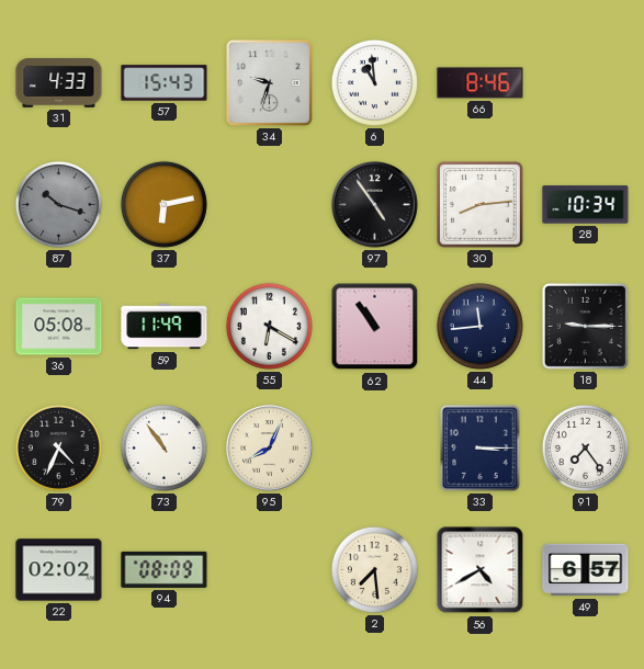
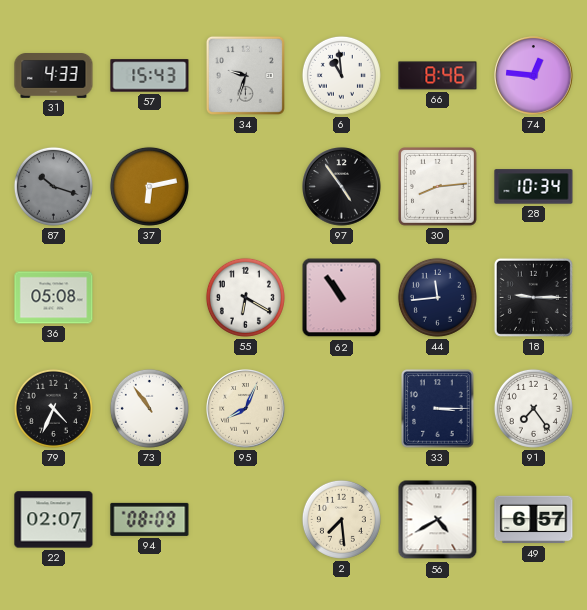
74: none -> 12:46 (534, 76)
59: 11:49 -> none (165, 327)
22: 02:02 -> 02:07 (54, 520)
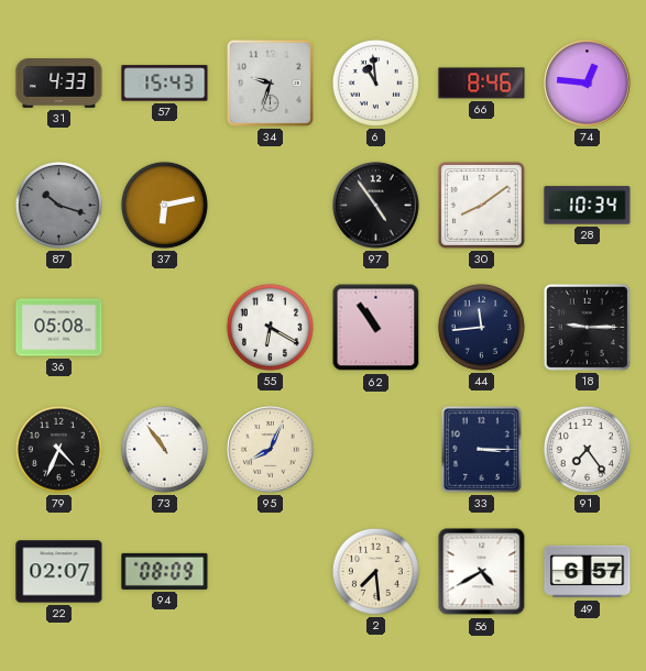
30: 8:14 -> 8:09 (482, 206)
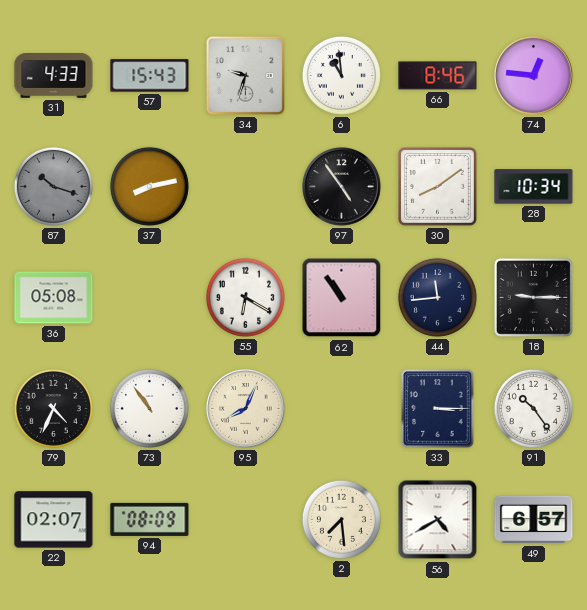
37: 6:13 -> 8:13 (149, 186)
91: 7:24 -> 10:24 (533, 408)
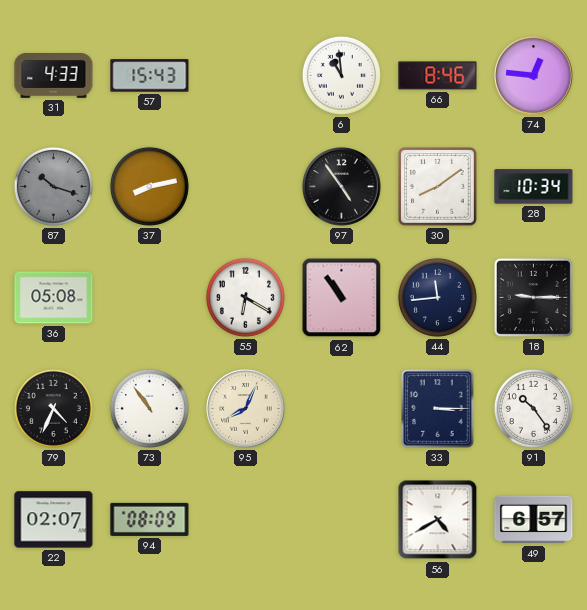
34: 9:33 -> none (245, 75)
2: 7:29 -> none (341, 519)
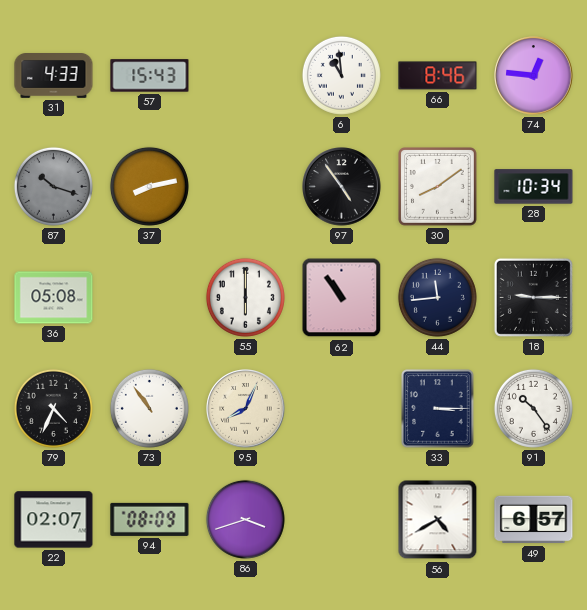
55: 6:20 -> 6:00 (245, 297)
86: none -> 3:42 (245, 519)
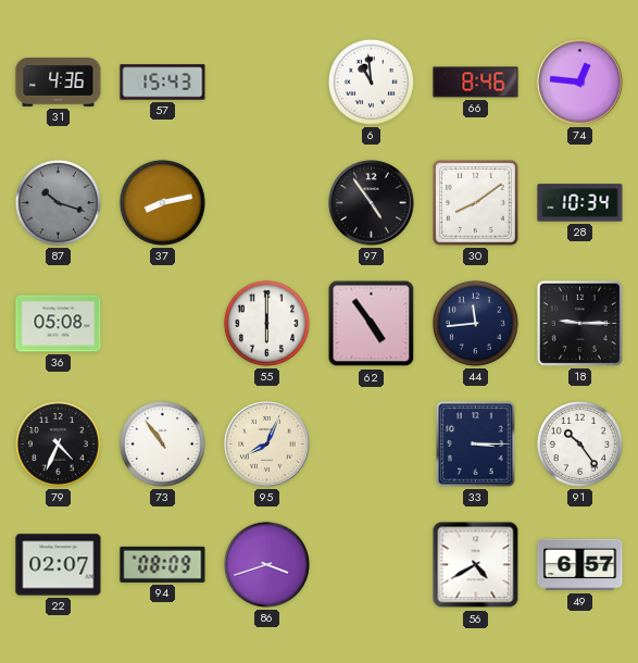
31: 4:33 -> 4:36 (59, 83)
62: 10:54 -> 4:54 (372, 324)
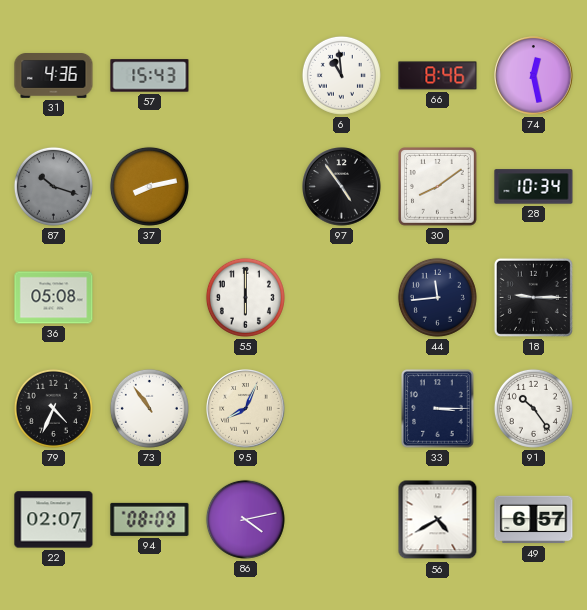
74: 12:46 -> 12:28 (534, 76)
62: 4:54 -> none (372, 324)
86: 3:42 -> 4:13 (245, 519)
